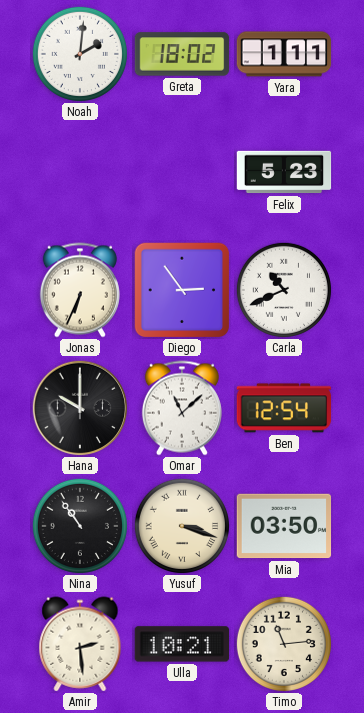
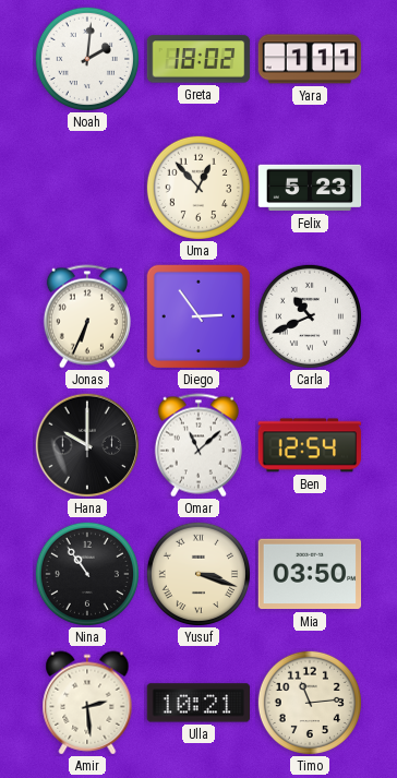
Uma: none -> 12:53 (198, 188)
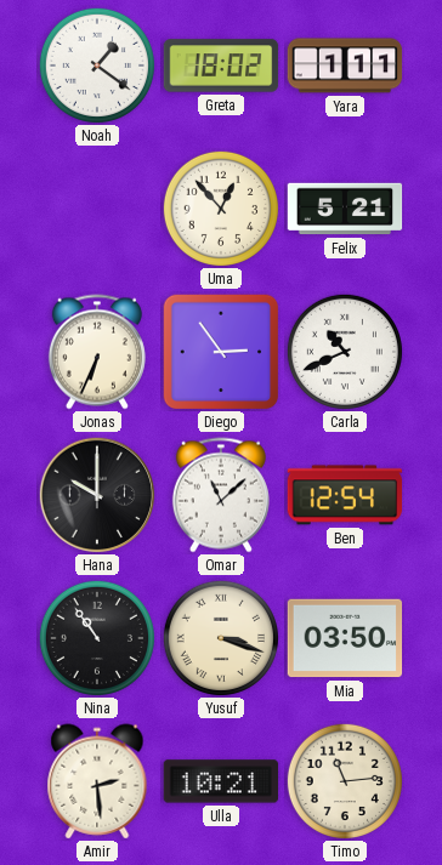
Noah: 2:01 -> 1:21 (97, 66)
Felix: 5:23 -> 5:21 (345, 209)
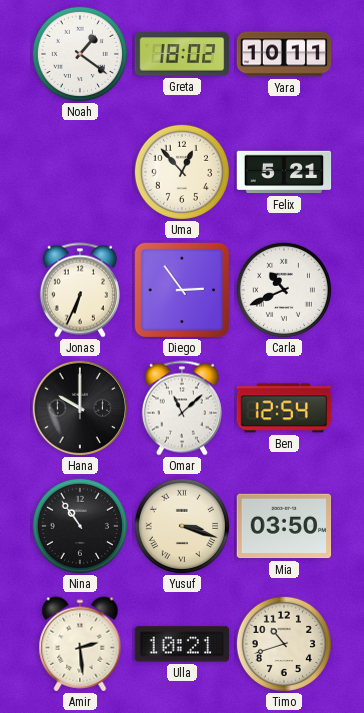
Yara: 1:11 -> 10:11 (284, 54)
Timo: 11:14 -> 10:42 (284, 644)
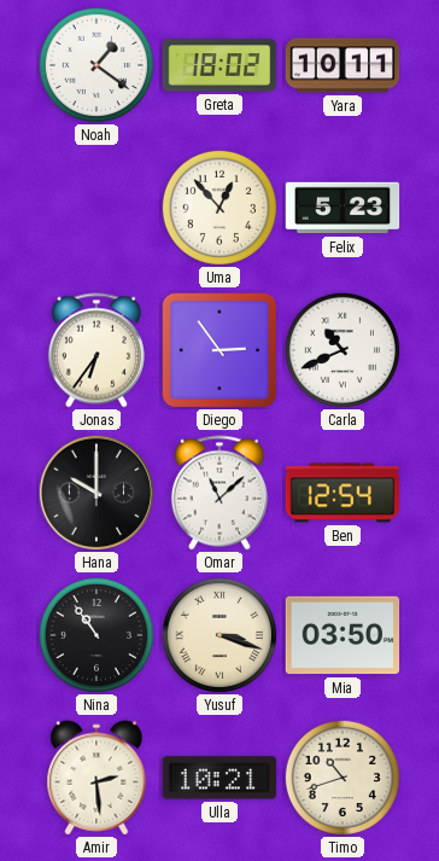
Felix: 5:21 -> 5:23 (343, 208)
Jonas: 6:34 -> 6:36 (96, 350)
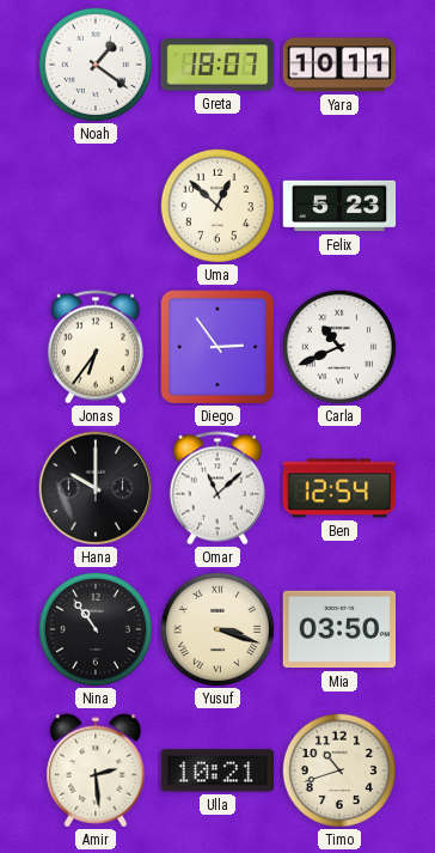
Greta: 18:02 -> 18:07 (217, 65)
Uma: 12:53 -> 12:52 (217, 206)
